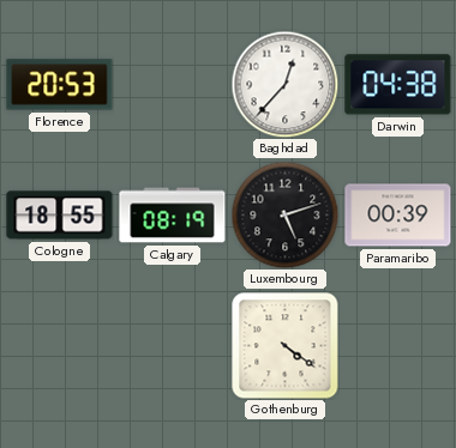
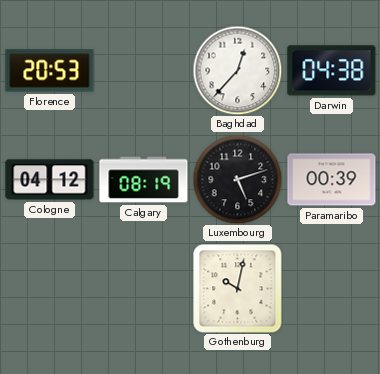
Cologne: 18:55 -> 04:12 (50, 180)
Gothenburg: 4:21 -> 10:02 (238, 289)
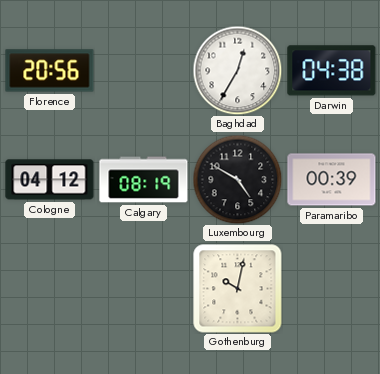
Florence: 20:53 -> 20:56 (50, 71)
Baghdad: 12:37 -> 12:35 (237, 70)
Luxembourg: 5:12 -> 4:50 (237, 179)
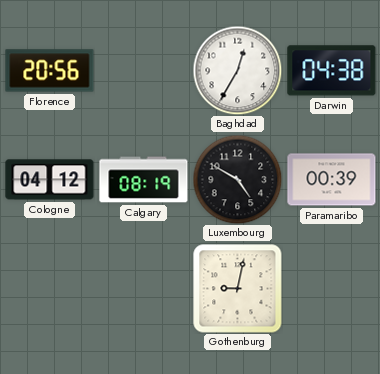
Gothenburg: 10:02 -> 9:02 (238, 289)
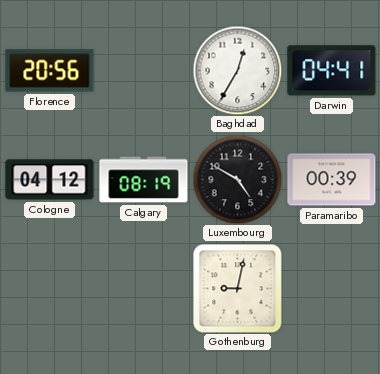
Darwin: 04:38 -> 04:41 (332, 71)
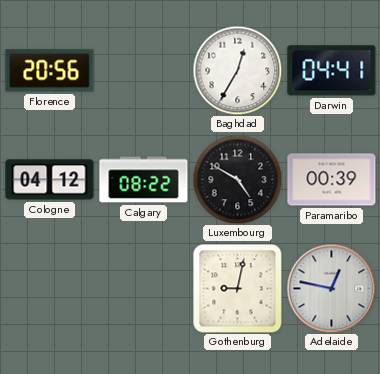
Calgary: 08:19 -> 08:22 (144, 180)
Adelaide: none -> 12:47 (331, 288)
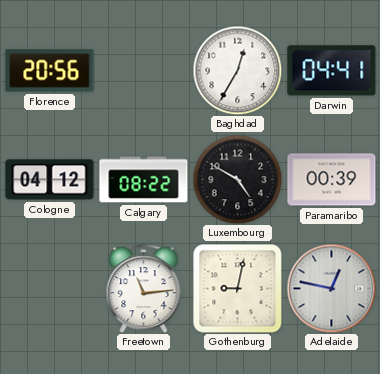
Freetown: none -> 11:14 (144, 289)
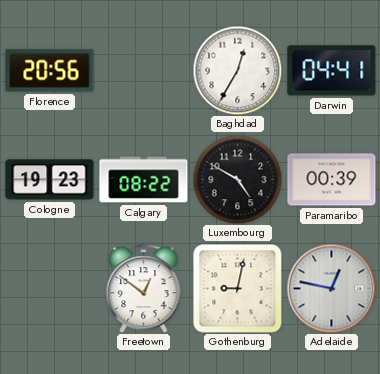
Cologne: 04:12 -> 19:23 (50, 180)
Freetown: 11:14 -> 12:51 (144, 289)
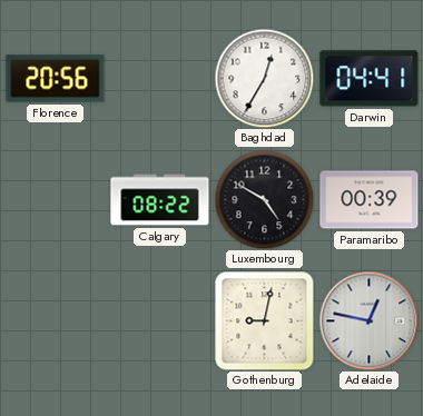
Cologne: 19:23 -> none (50, 180)
Freetown: 12:51 -> none (144, 289)
